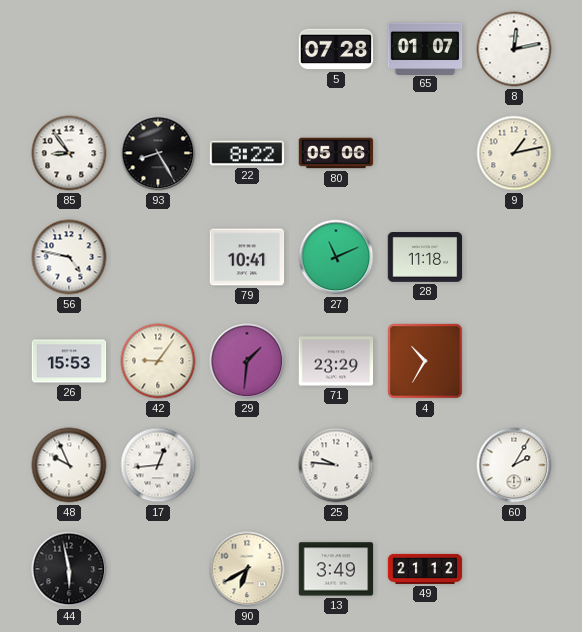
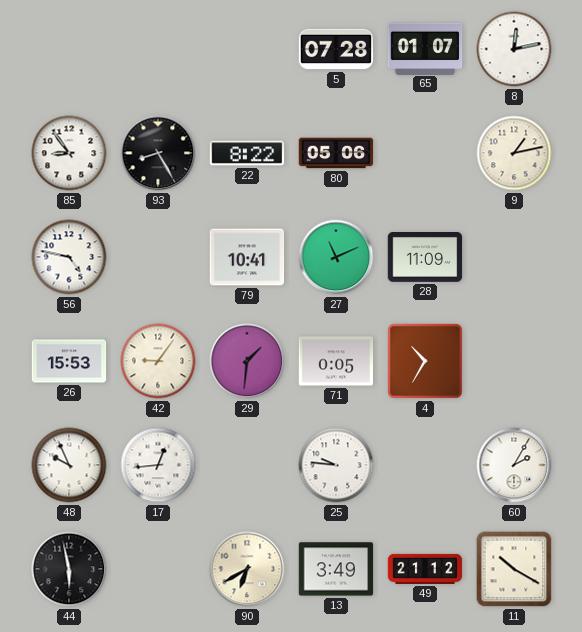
28: 11:18 -> 11:09 (425, 258)
71: 23:29 -> 0:05 (336, 361)
11: none -> 10:20 (514, 569)
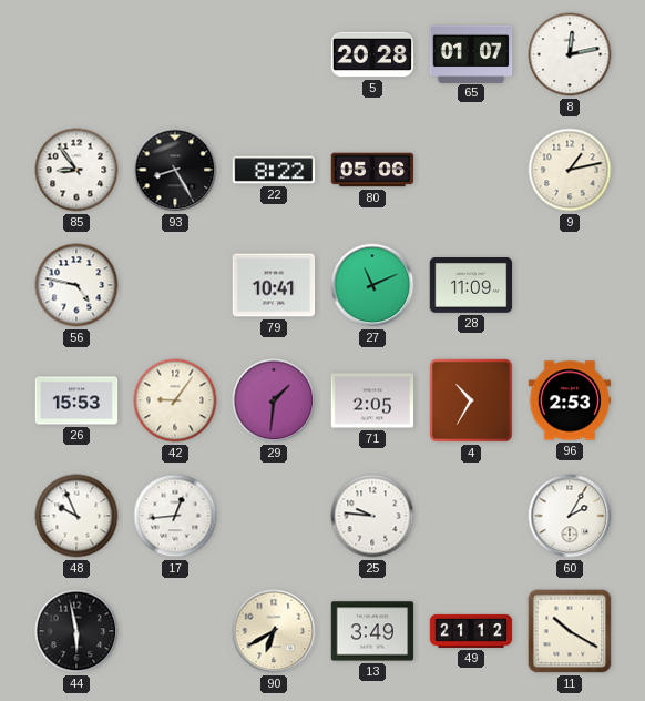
5: 07:28 -> 20:28 (372, 54)
71: 0:05 -> 2:05 (372, 400)
96: none -> 2:53 (570, 400)
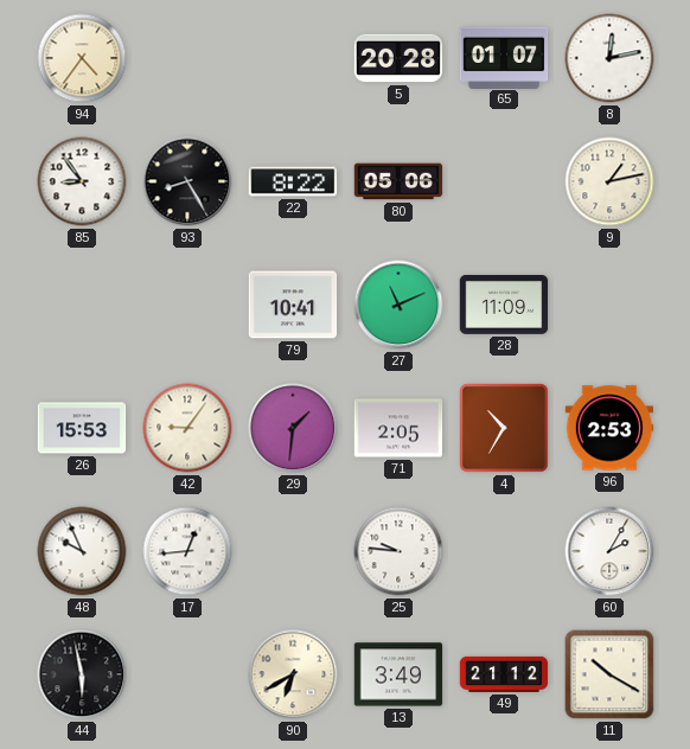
94: none -> 4:36 (82, 58)
56: 4:47 -> none (76, 285)
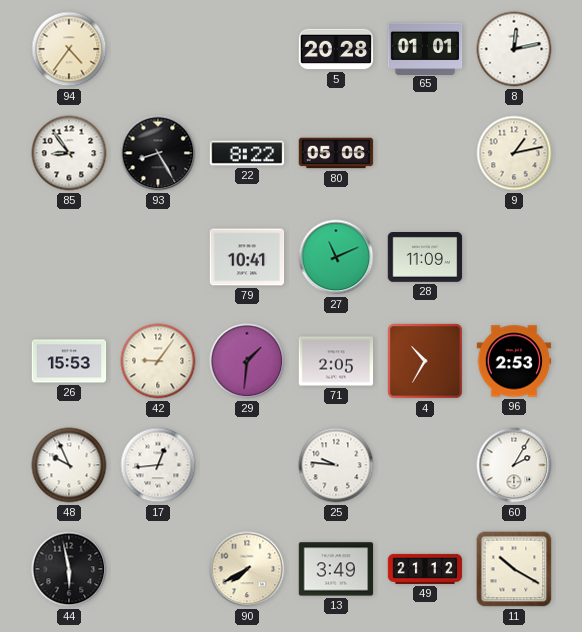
65: 01:07 -> 01:01 (425, 48)
90: 6:40 -> 7:40 (247, 569)
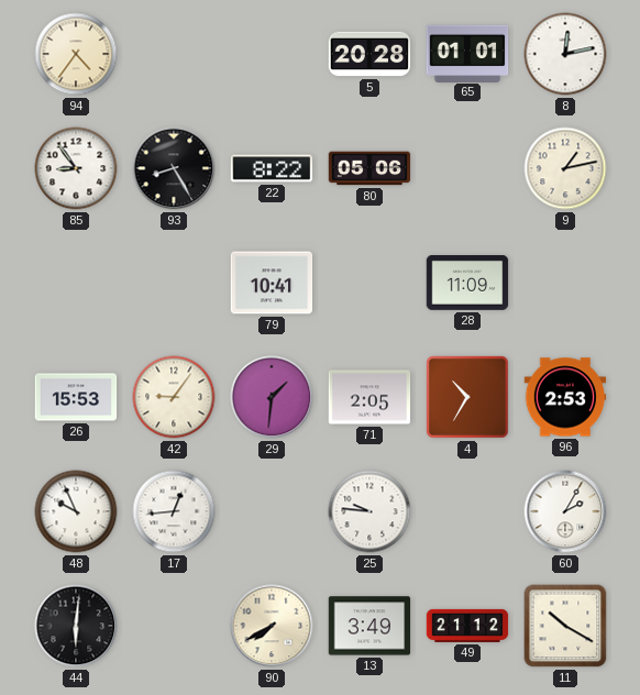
27: 11:11 -> none (336, 257)
44: 5:58 -> 6:01 (76, 626)
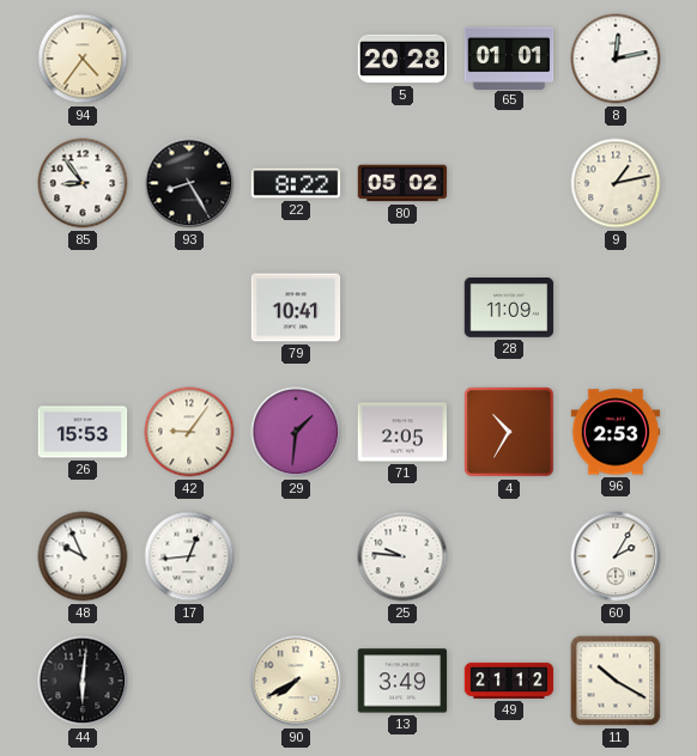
80: 05:06 -> 05:02 (402, 183)
